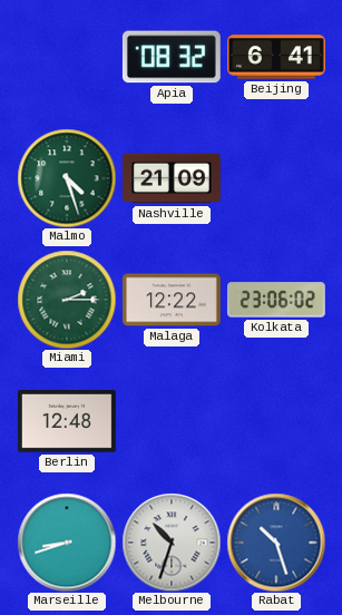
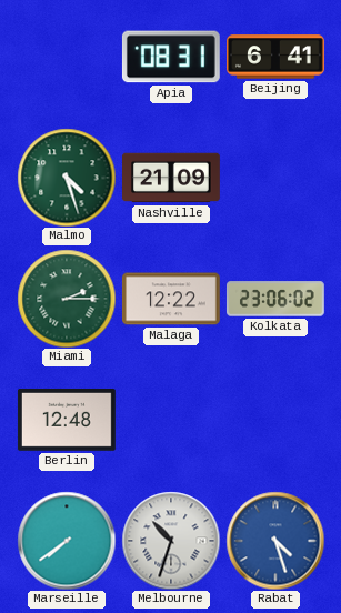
Apia: 08:32 -> 08:31 (171, 57)
Marseille: 8:42 -> 7:39 (67, 541)
Rabat: 10:27 -> 4:27 (275, 541)
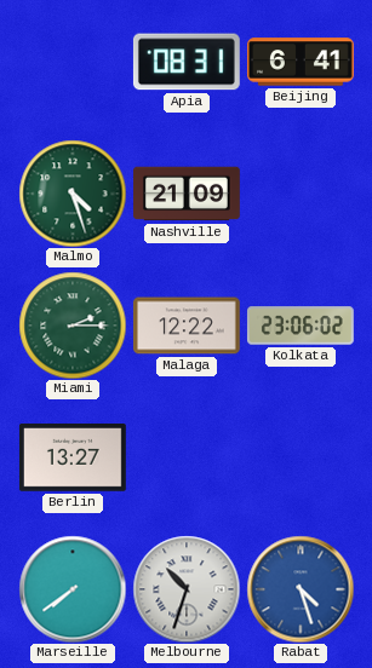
Berlin: 12:48 -> 13:27 (73, 459)
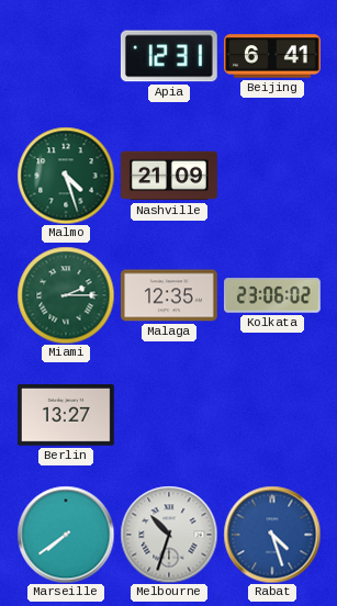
Apia: 08:31 -> 12:31 (169, 56)
Malaga: 12:22 -> 12:35 (169, 295)
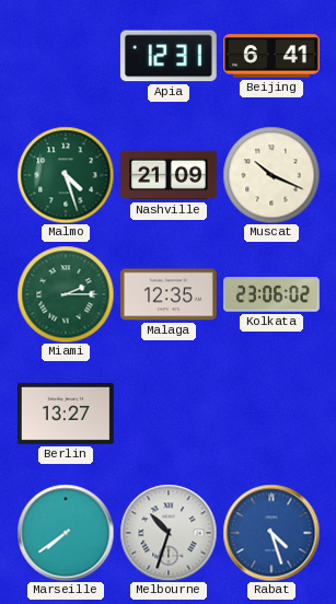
Muscat: none -> 10:19 (271, 175)
